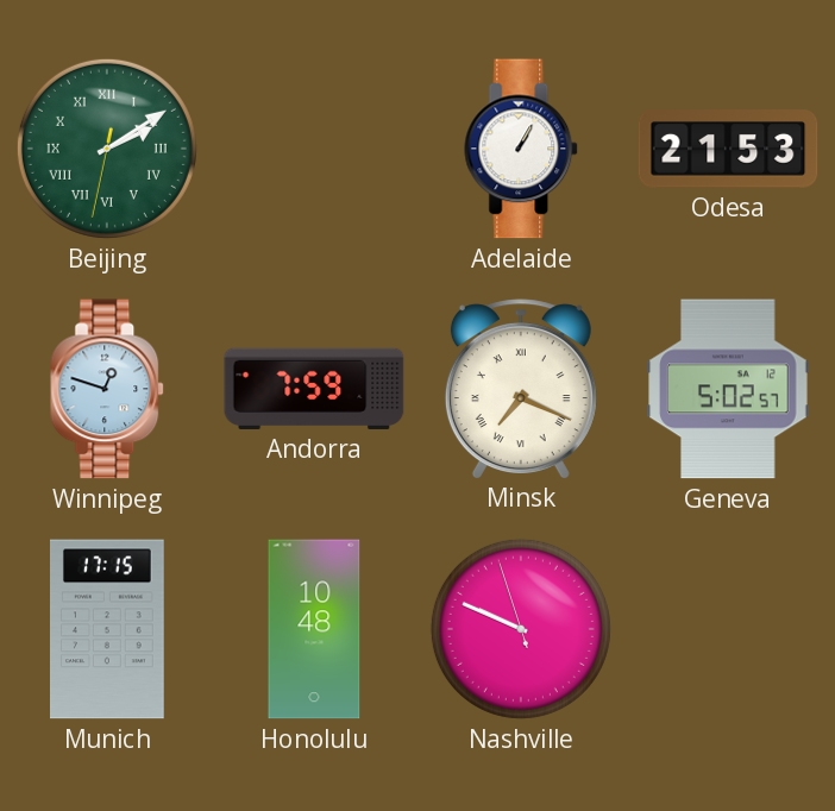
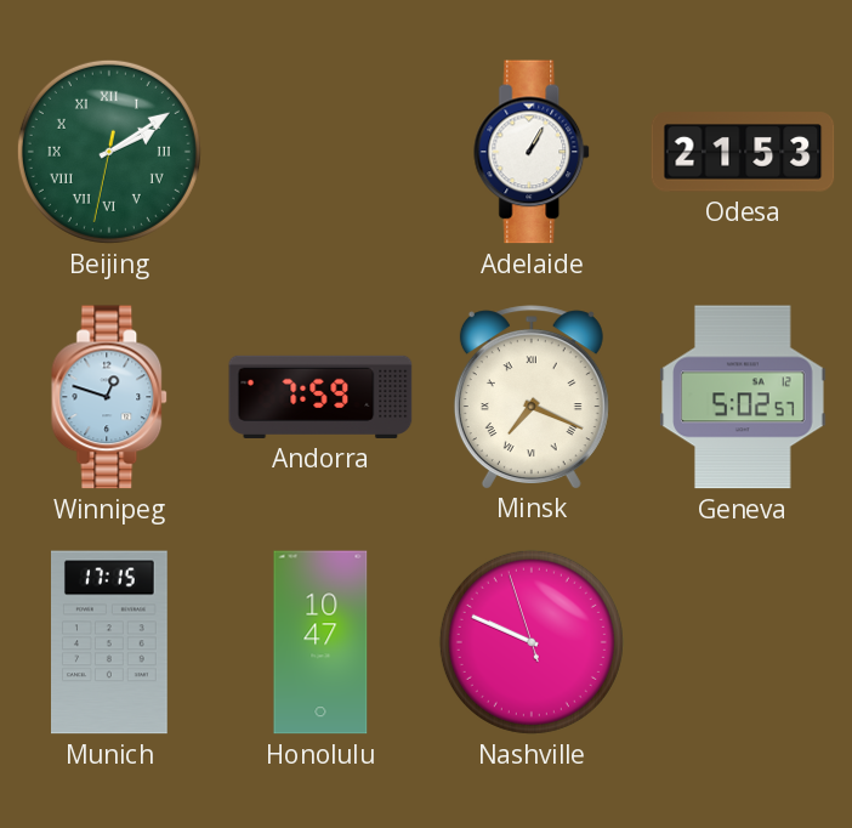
Honolulu: 10:48 -> 10:47 (320, 642)
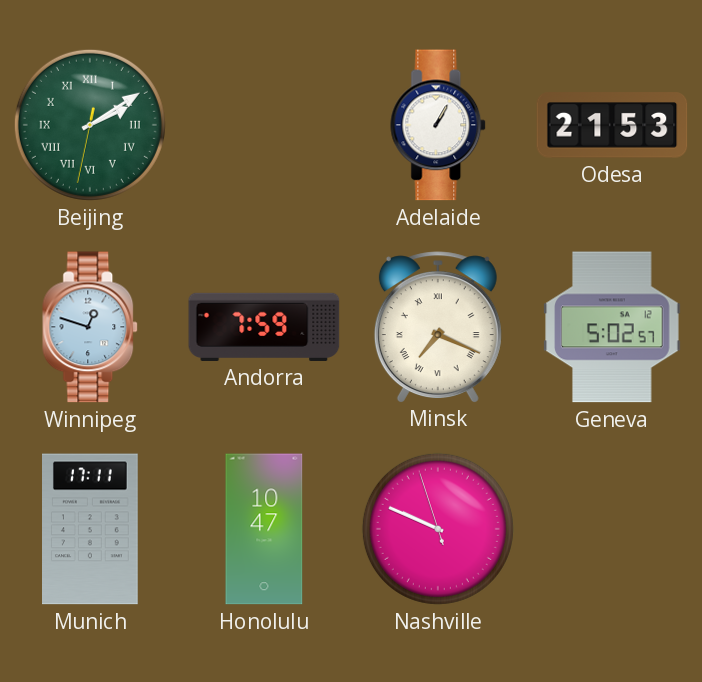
Munich: 17:15 -> 17:11 (91, 529)
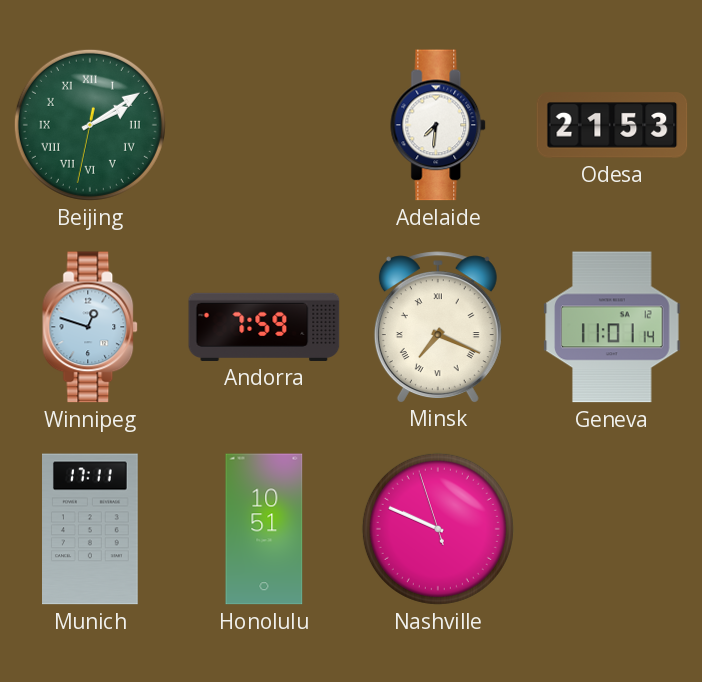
Adelaide: 1:05 -> 7:31 (439, 125)
Geneva: 5:02 -> 11:01 (612, 327)
Honolulu: 10:47 -> 10:51 (264, 529)
